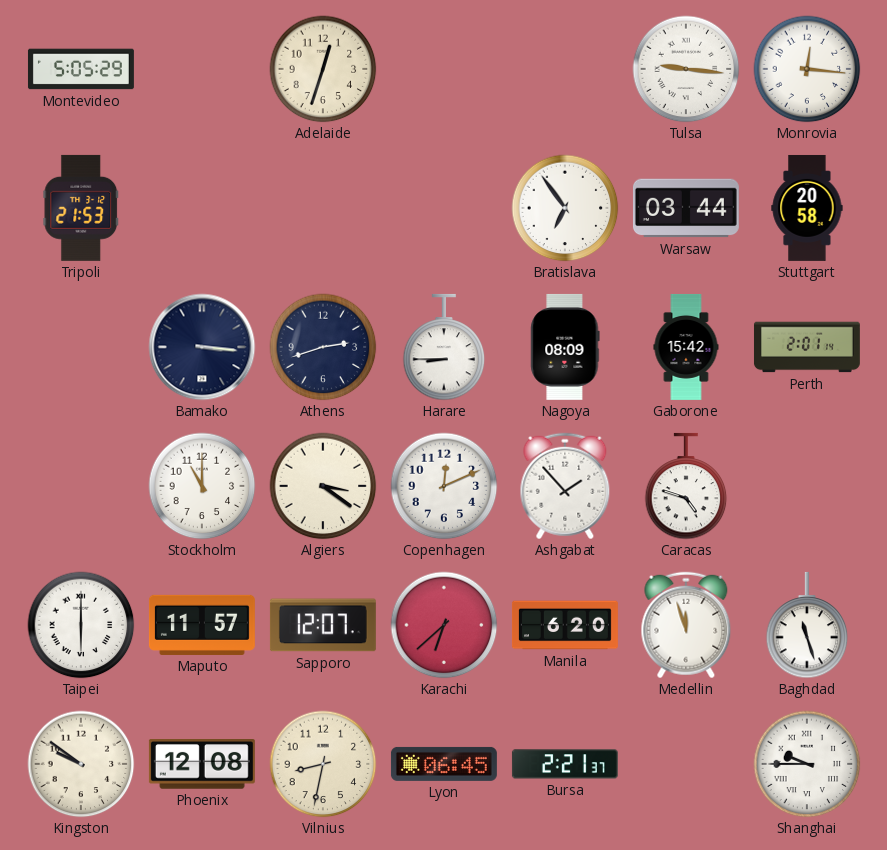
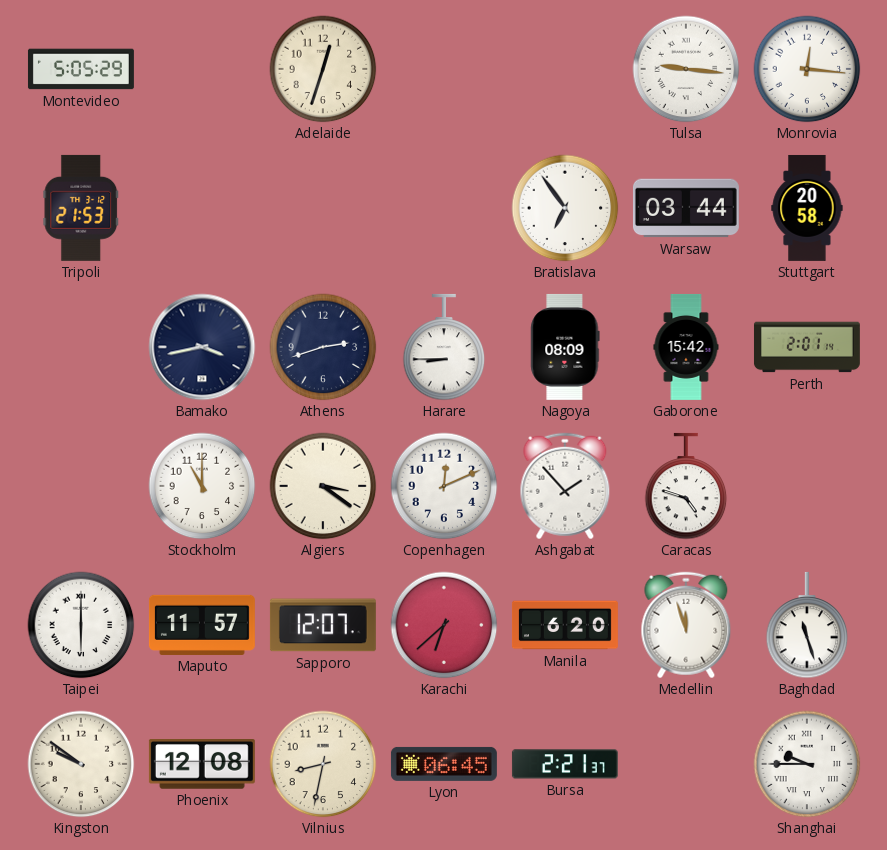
Bamako: 3:16 -> 3:43 (202, 347)
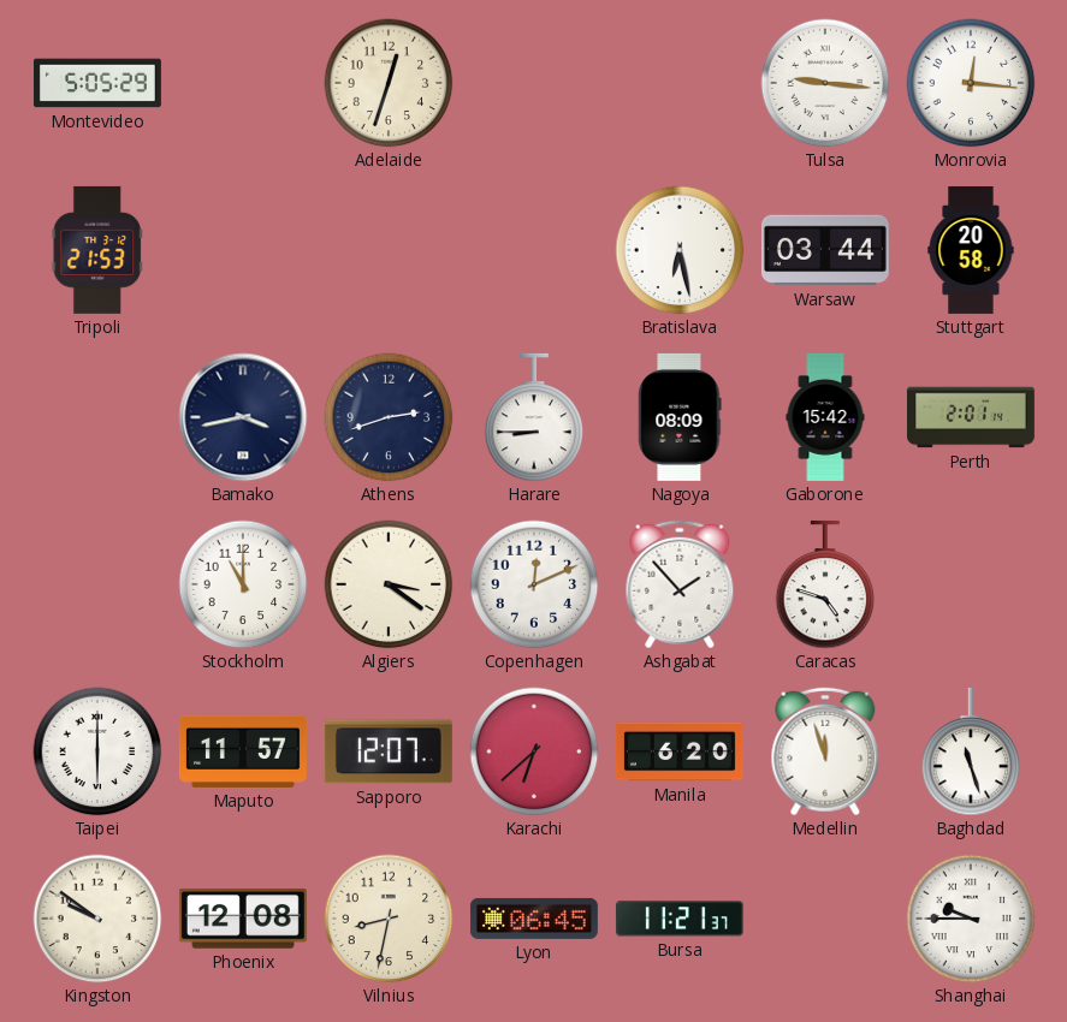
Bratislava: 6:54 -> 6:28 (680, 250)
Bursa: 2:21 -> 11:21 (680, 919)
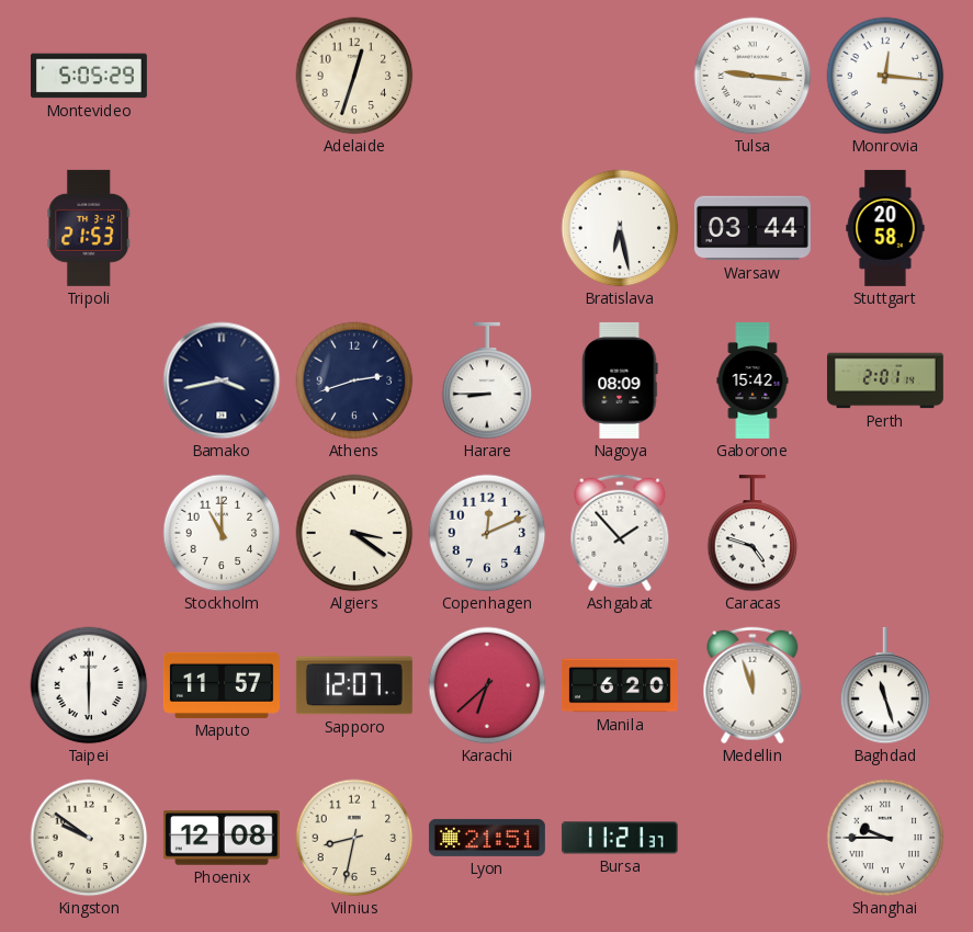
Lyon: 06:45 -> 21:51 (487, 838)
